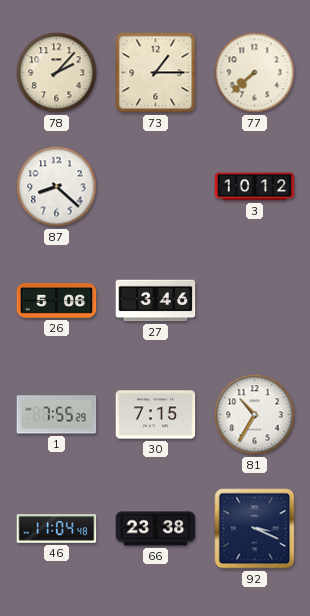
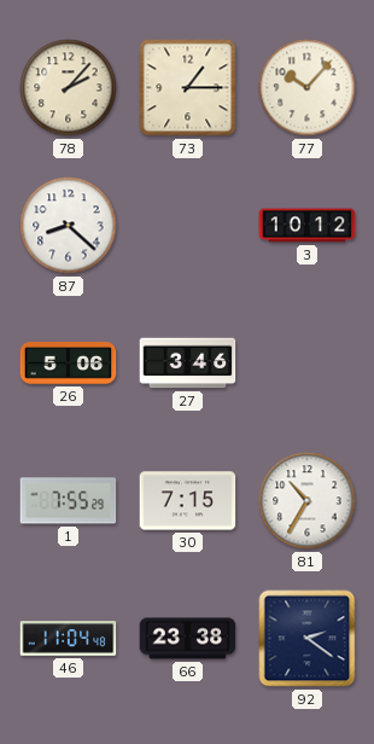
77: 7:38 -> 10:07 (308, 88)
92: 3:19 -> 2:21 (308, 639)
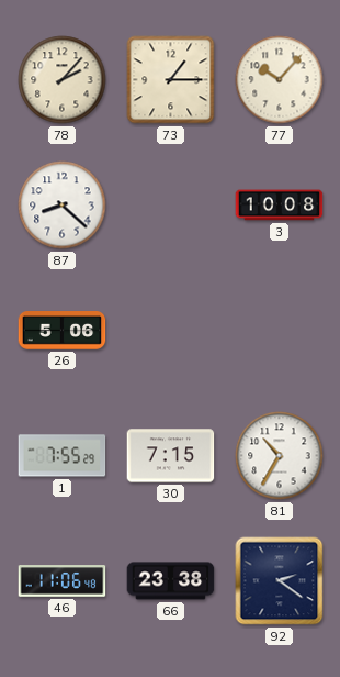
3: 10:12 -> 10:08 (280, 206)
27: 3:46 -> none (188, 364)
46: 11:04 -> 11:06 (63, 581)
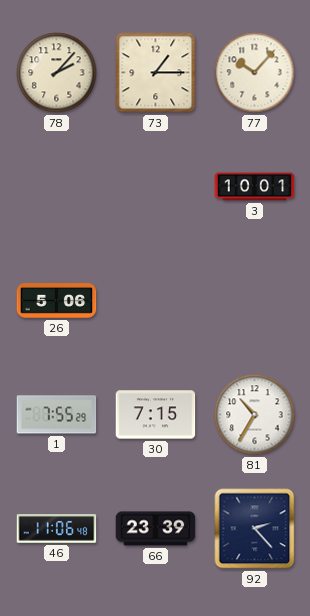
87: 8:22 -> none (63, 206)
3: 10:08 -> 10:01 (255, 187)
66: 23:38 -> 23:39 (156, 529)
92: 2:21 -> 2:23 (255, 529)
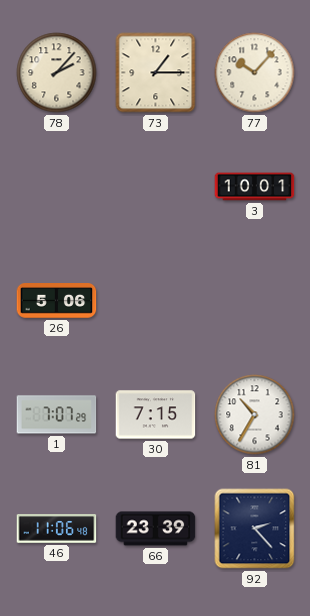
1: 7:55 -> 7:07 (57, 415)
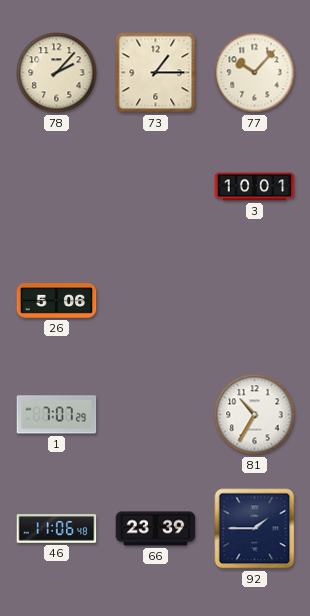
30: 7:15 -> none (156, 415)
92: 2:23 -> 1:45 (255, 529)
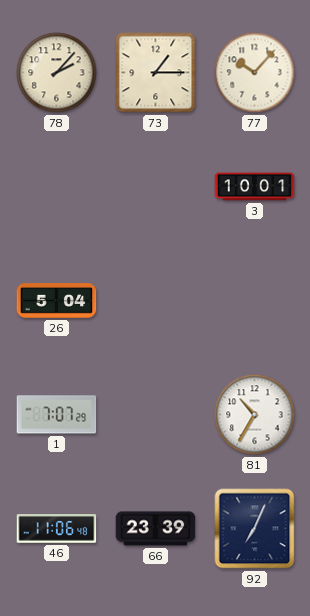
26: 5:06 -> 5:04 (57, 301)
92: 1:45 -> 7:04 (255, 529)
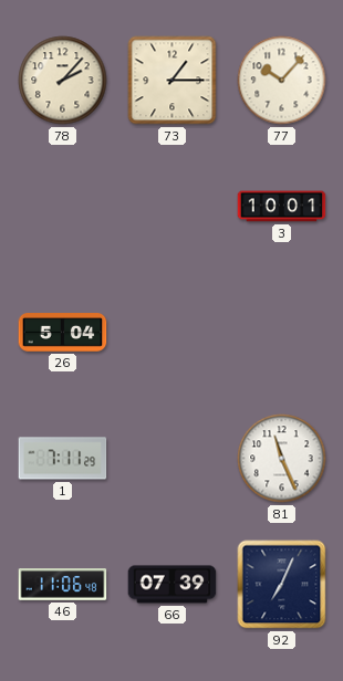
1: 7:07 -> 7:11 (63, 459)
81: 10:35 -> 11:26 (282, 459)
66: 23:39 -> 07:39 (173, 585)
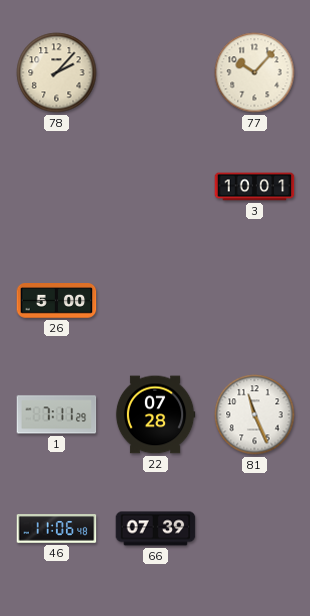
73: 1:15 -> none (173, 81)
26: 5:04 -> 5:00 (57, 301)
22: none -> 07:28 (155, 415)
92: 7:04 -> none (282, 585)
